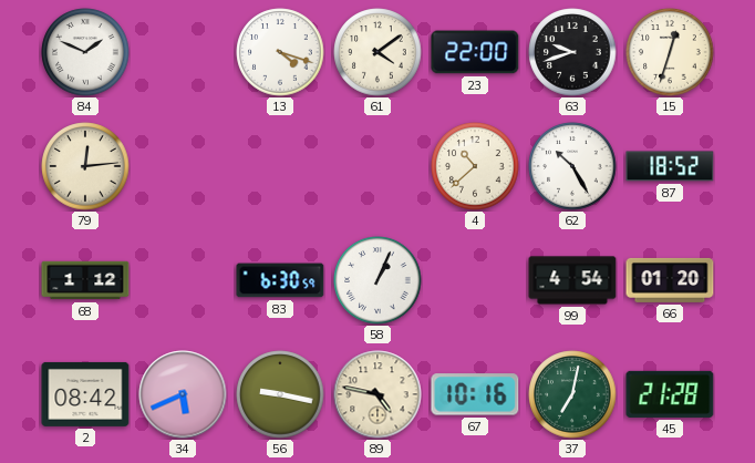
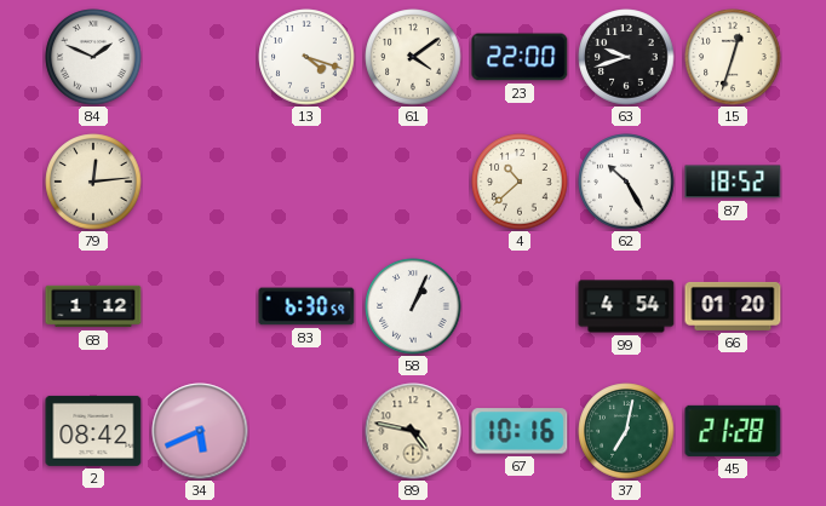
56: 9:17 -> none (280, 394)
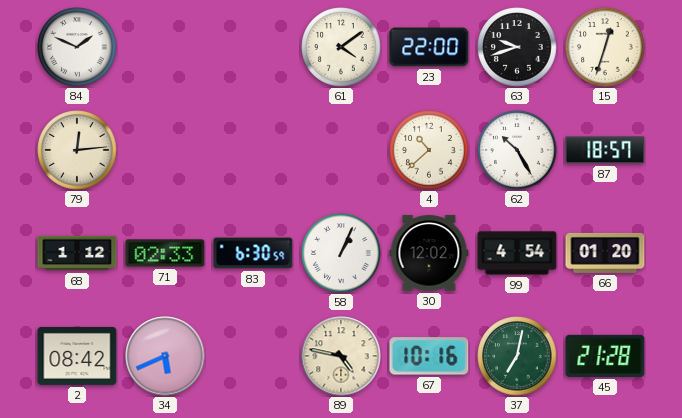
13: 4:18 -> none (306, 57)
87: 18:52 -> 18:57 (605, 150)
71: none -> 02:33 (165, 253)
30: none -> 12:02 (429, 253)
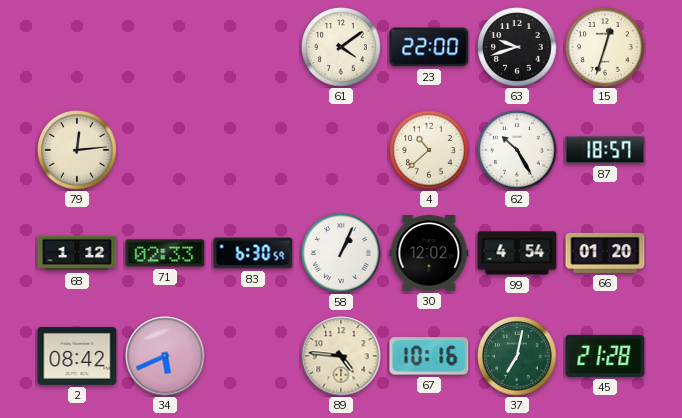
84: 1:49 -> none (77, 47)
89: 4:47 -> 4:46 (341, 356)
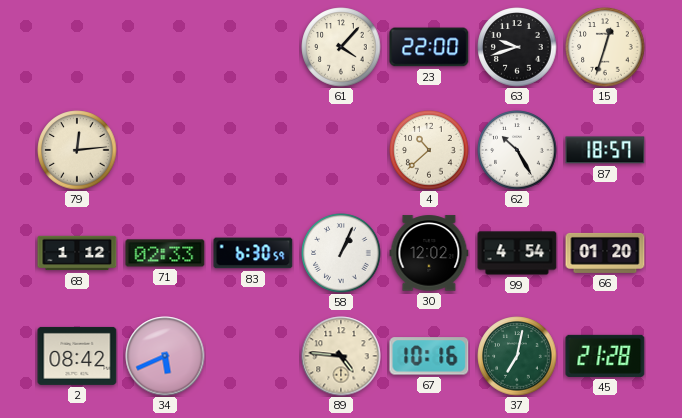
61: 4:09 -> 4:07 (341, 47)
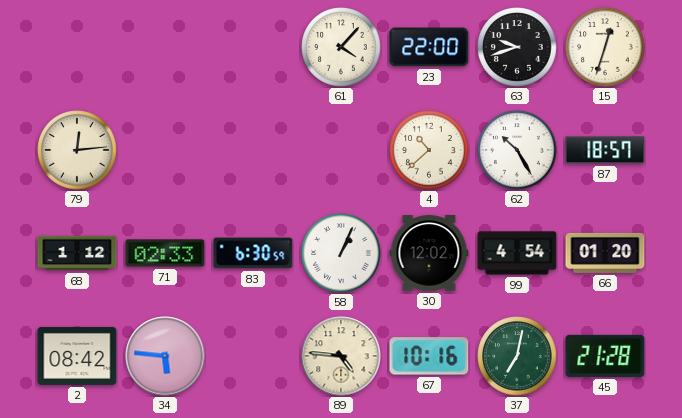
34: 5:41 -> 5:46 (165, 356)
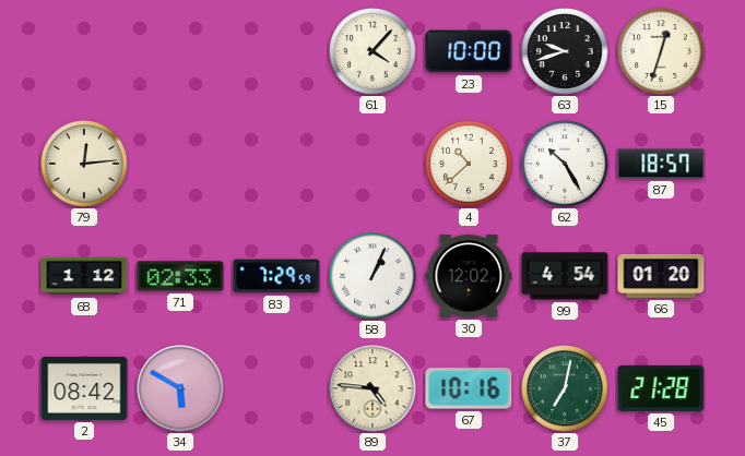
23: 22:00 -> 10:00 (469, 51)
83: 6:30 -> 7:29 (276, 276)
34: 5:46 -> 5:50 (180, 388)
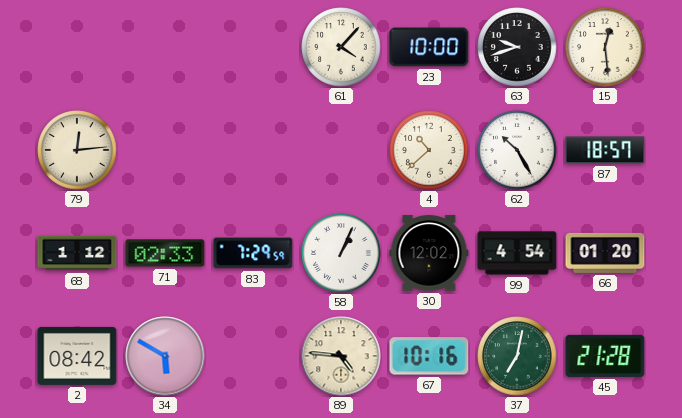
15: 12:33 -> 12:29 (605, 47)
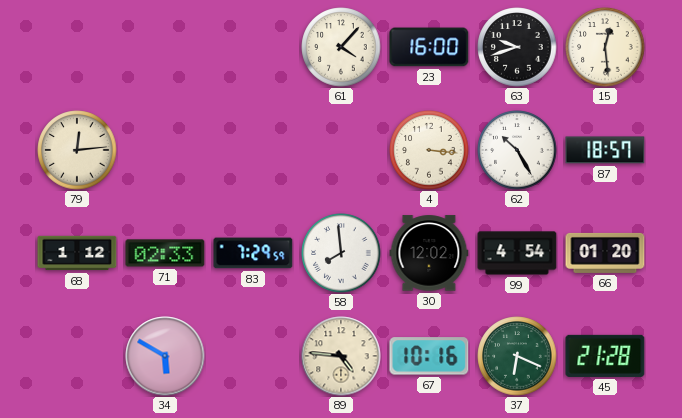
23: 10:00 -> 16:00 (429, 47)
4: 10:38 -> 3:16 (429, 150)
58: 1:04 -> 7:59 (341, 253)
2: 08:42 -> none (77, 356)
37: 7:02 -> 6:19 (517, 356)
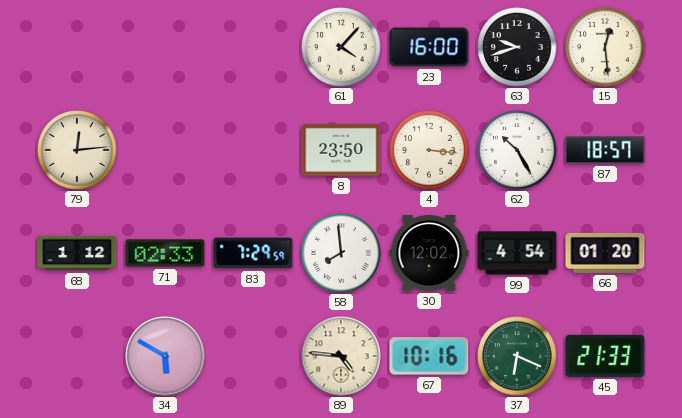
8: none -> 23:50 (341, 150)
45: 21:28 -> 21:33 (605, 356)
